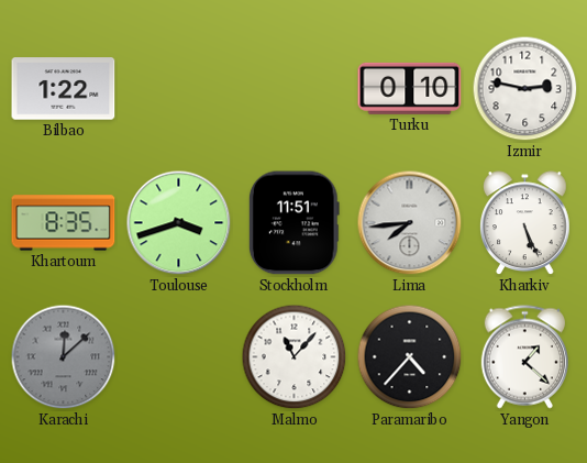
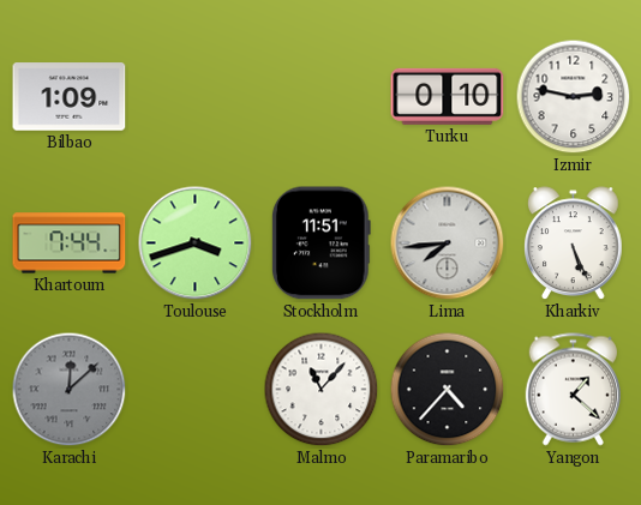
Bilbao: 1:22 -> 1:09 (70, 97)
Khartoum: 8:35 -> 7:44 (70, 244)
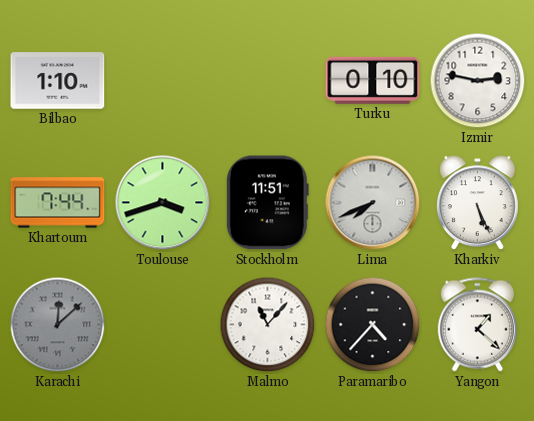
Bilbao: 1:09 -> 1:10 (58, 81)
Lima: 7:44 -> 7:41 (373, 203)
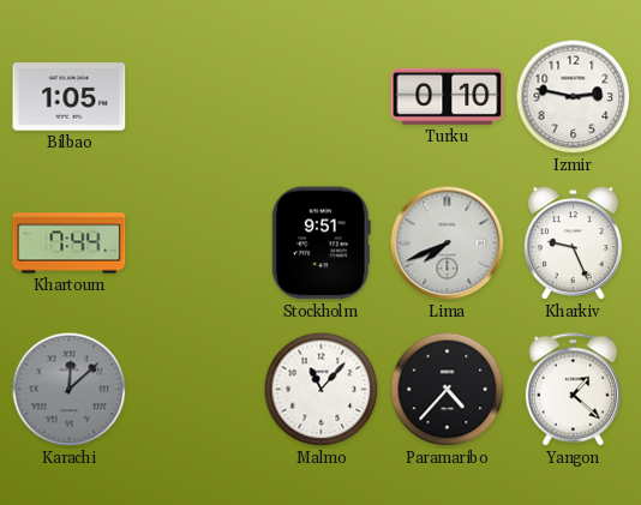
Bilbao: 1:10 -> 1:05 (70, 97)
Toulouse: 3:42 -> none (163, 203)
Stockholm: 11:51 -> 9:51 (320, 244)
Kharkiv: 5:26 -> 9:26 (574, 244)
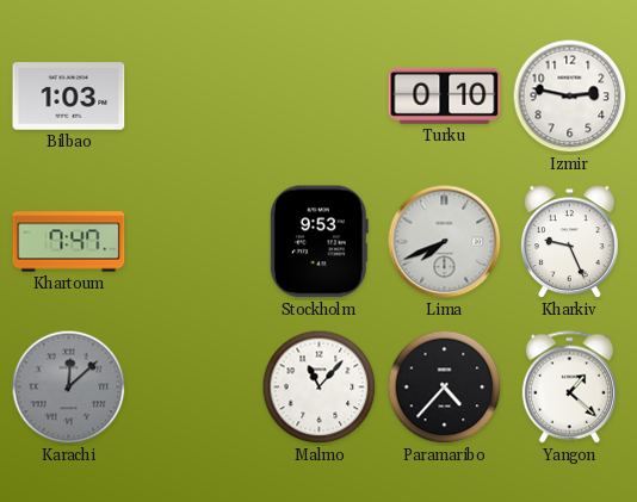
Bilbao: 1:05 -> 1:03 (69, 97)
Khartoum: 7:44 -> 7:47 (69, 242)
Stockholm: 9:51 -> 9:53 (318, 242)
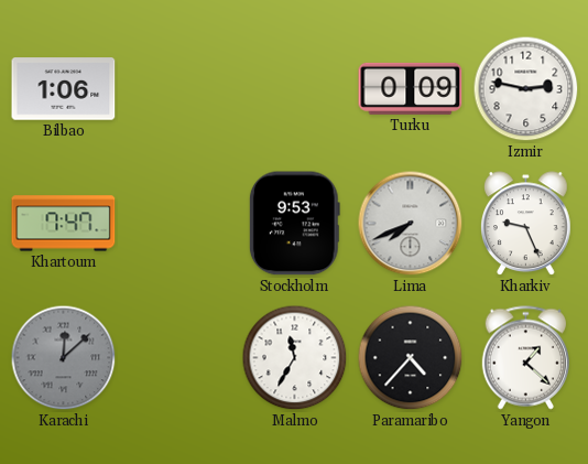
Bilbao: 1:03 -> 1:06 (64, 89)
Turku: 0:10 -> 0:09 (411, 88)
Malmo: 11:07 -> 11:35 (295, 358)
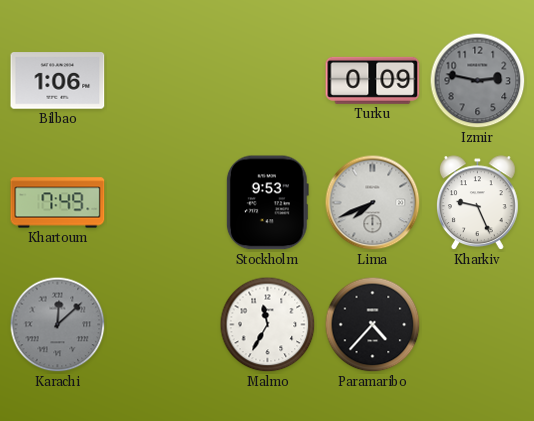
Izmir dial: white -> grey (478, 81)
Khartoum: 7:47 -> 7:49 (58, 203)
Yangon: 1:22 -> none (525, 358)
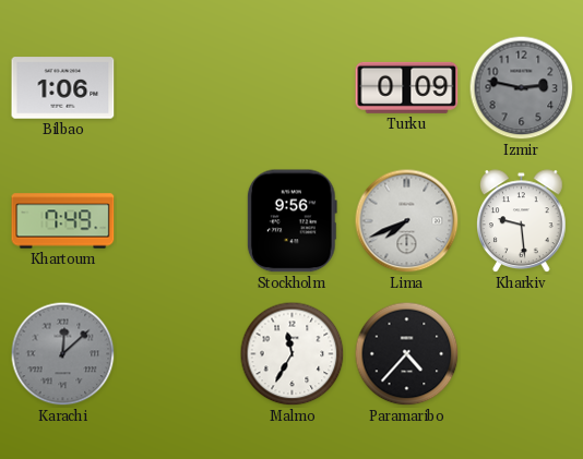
Stockholm: 9:53 -> 9:56 (291, 221)
Kharkiv: 9:26 -> 9:29 (522, 221)
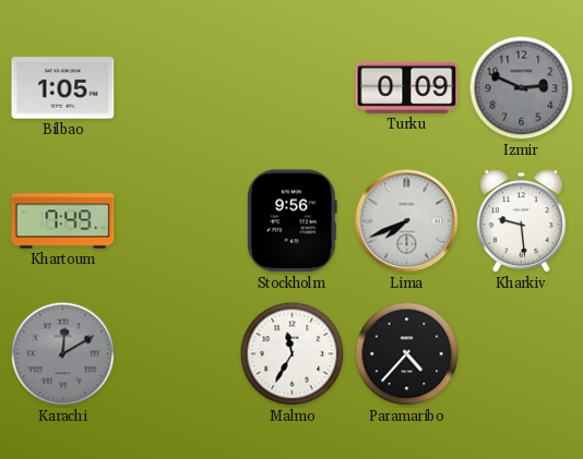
Bilbao: 1:06 -> 1:05 (63, 88)
Izmir: 2:47 -> 2:49 (522, 88)
Karachi: 12:08 -> 12:10 (63, 354)
